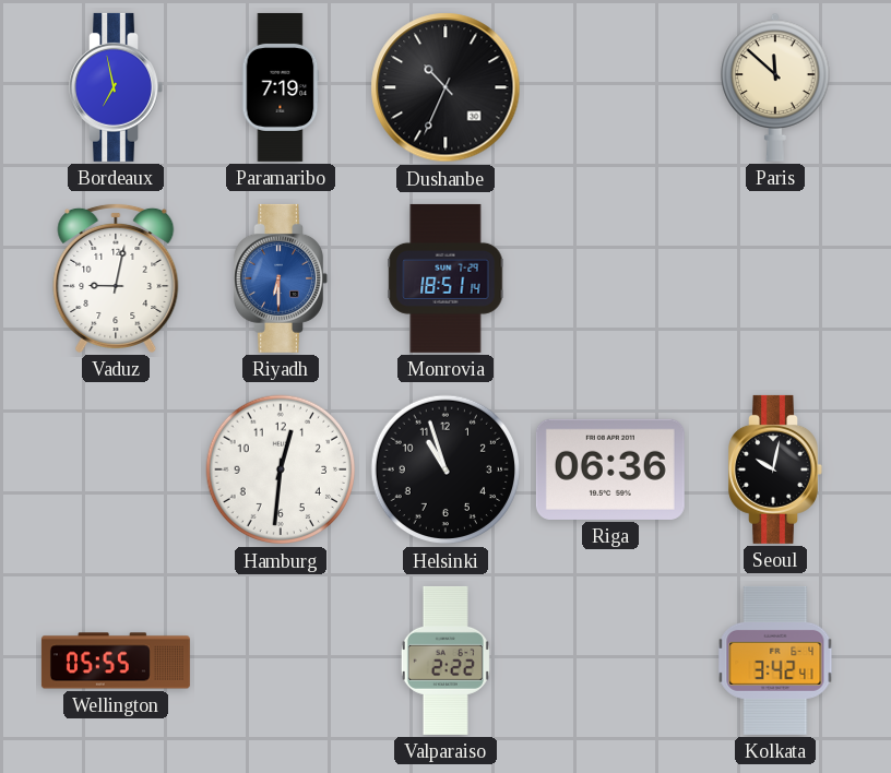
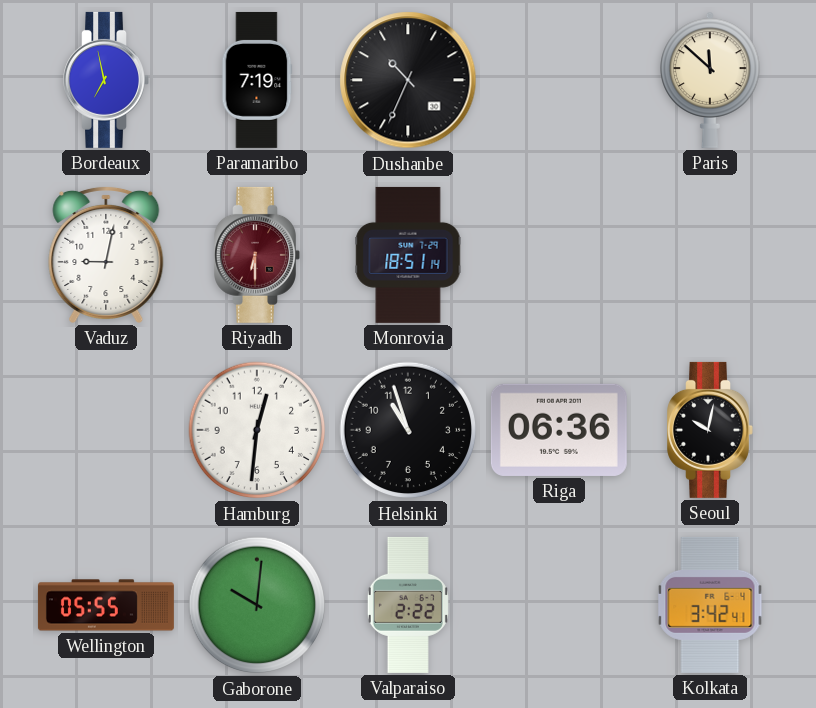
Riyadh dial: blue -> burgundy (257, 255)
Gaborone: none -> 10:01 (257, 605)
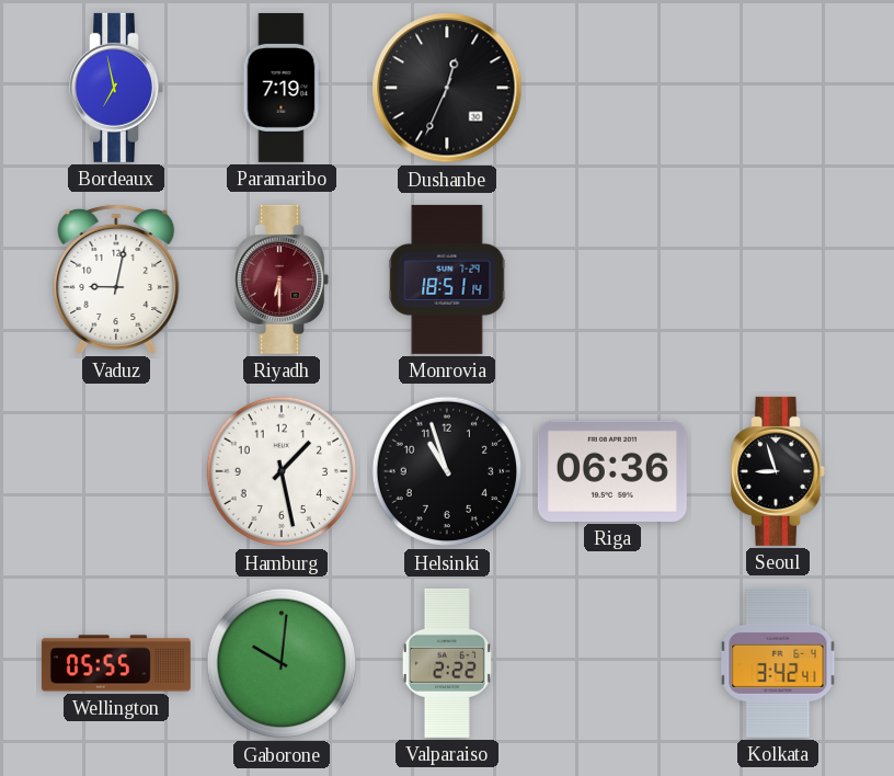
Dushanbe: 10:34 -> 12:34 (447, 88)
Paris: 11:52 -> none (710, 80)
Hamburg: 12:31 -> 1:28 (282, 471)
Seoul: 10:02 -> 8:57 (778, 471)
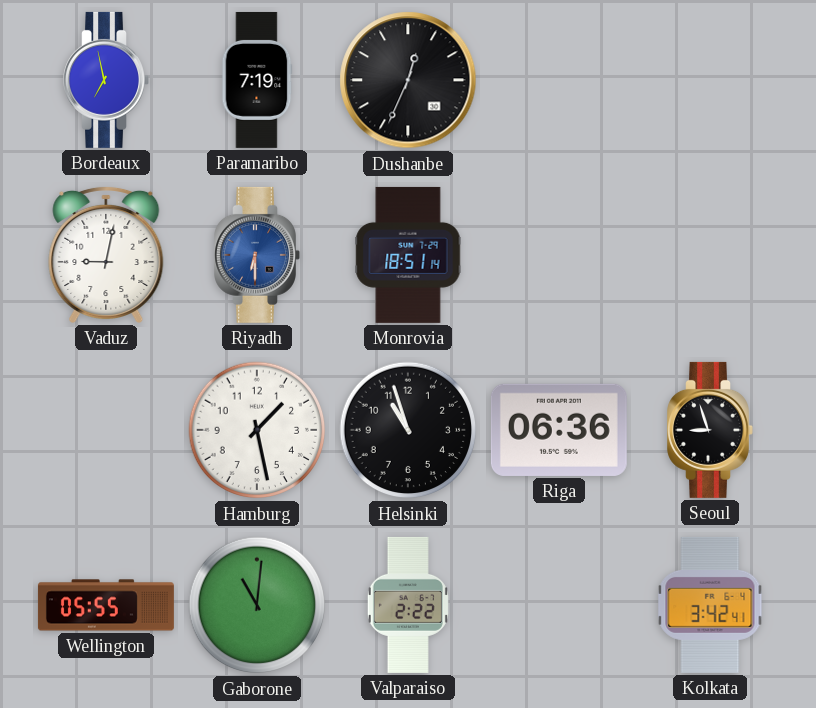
Riyadh dial: burgundy -> blue (257, 255)
Gaborone: 10:01 -> 11:01 (257, 605)
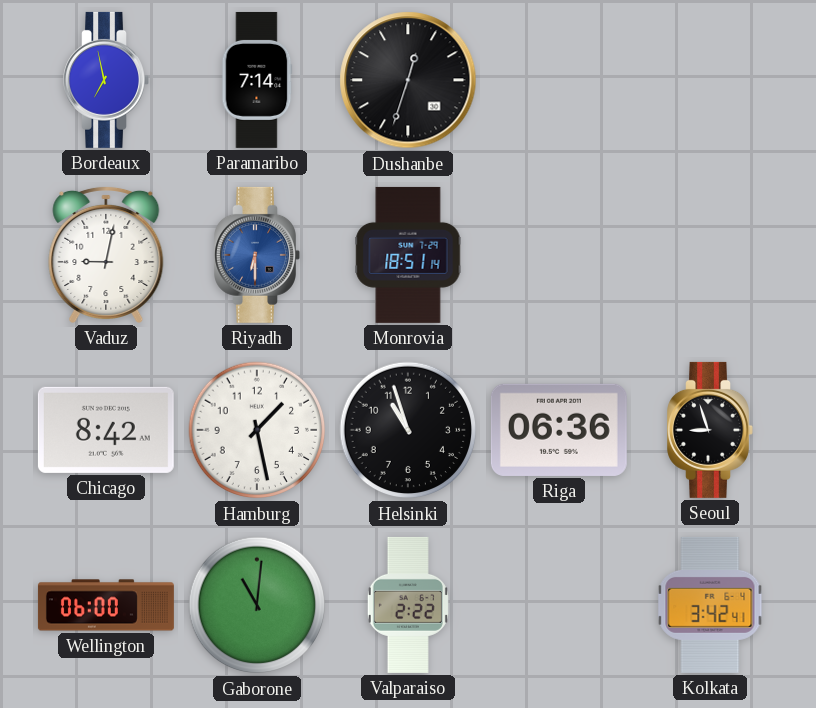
Paramaribo: 7:19 -> 7:14 (257, 80)
Dushanbe: 12:34 -> 12:33 (408, 80)
Chicago: none -> 8:42 (106, 430)
Wellington: 05:55 -> 06:00 (106, 605)
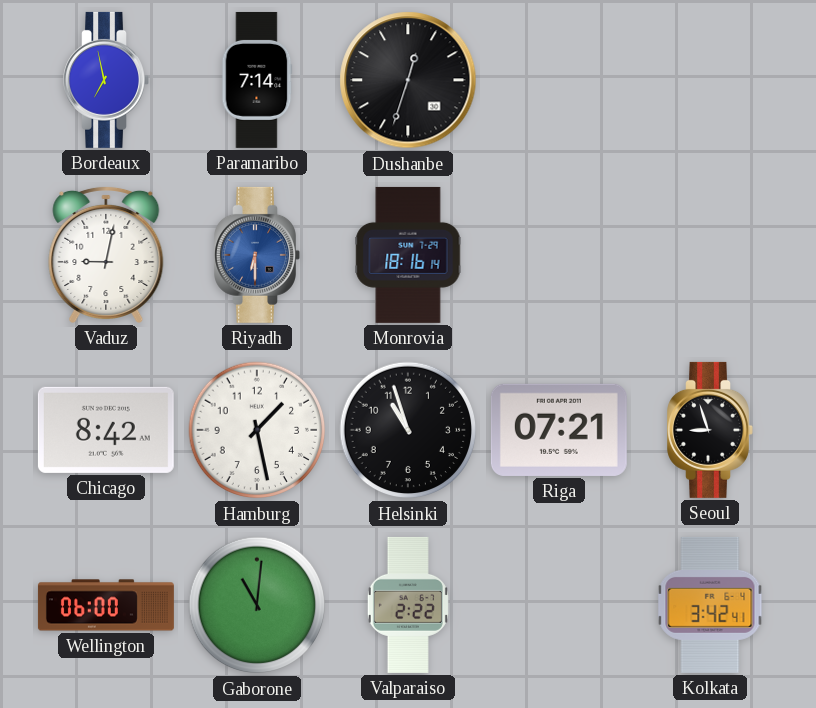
Monrovia: 18:51 -> 18:16 (408, 255)
Riga: 06:36 -> 07:21 (559, 430)
